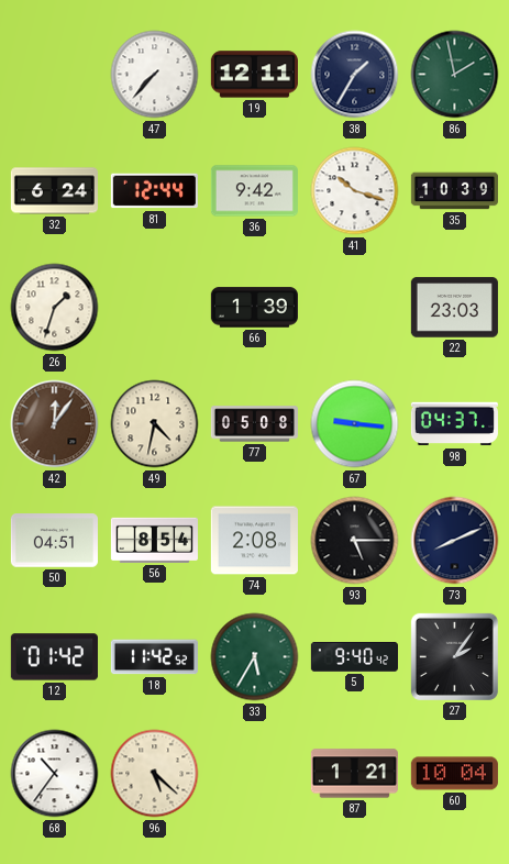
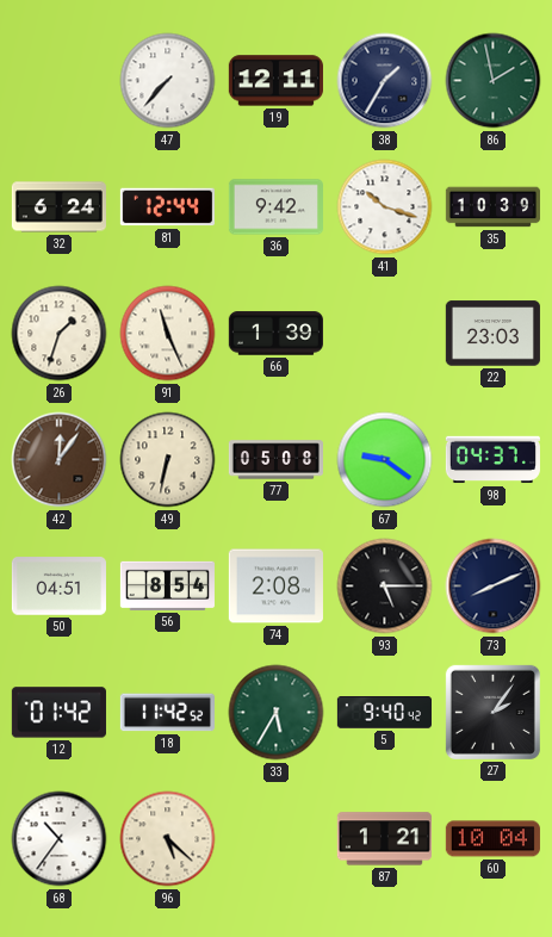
91: none -> 11:26 (168, 334)
49: 4:32 -> 6:32 (168, 460)
67: 9:16 -> 9:21 (385, 460)
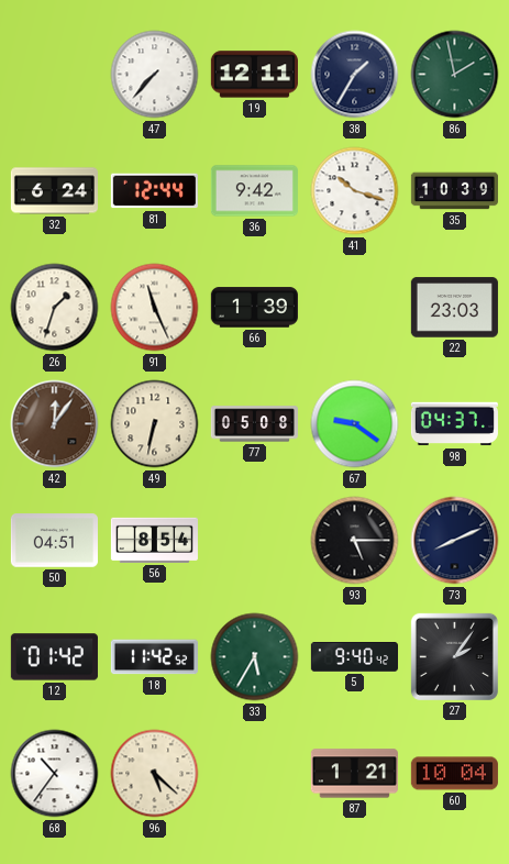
74: 2:08 -> none (275, 587)
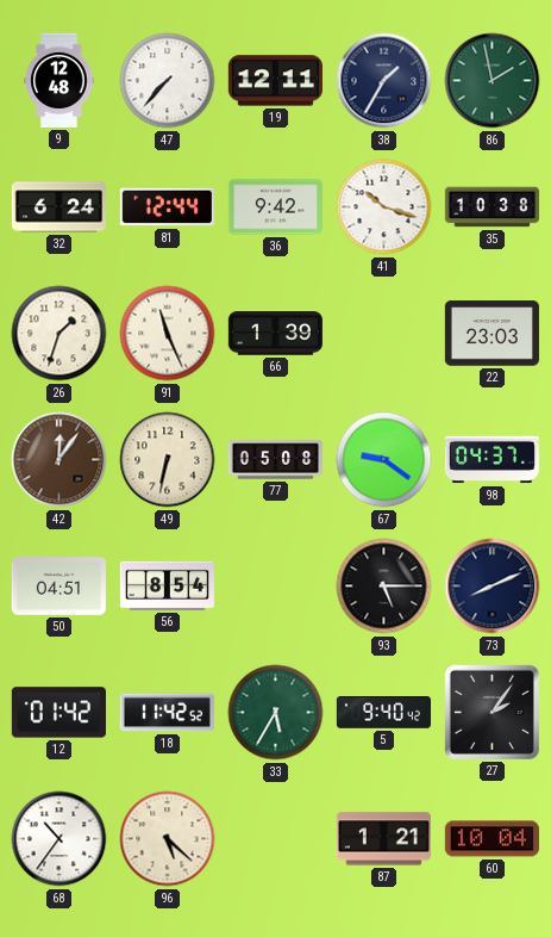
9: none -> 12:48 (60, 80)
35: 10:39 -> 10:38 (491, 207)
